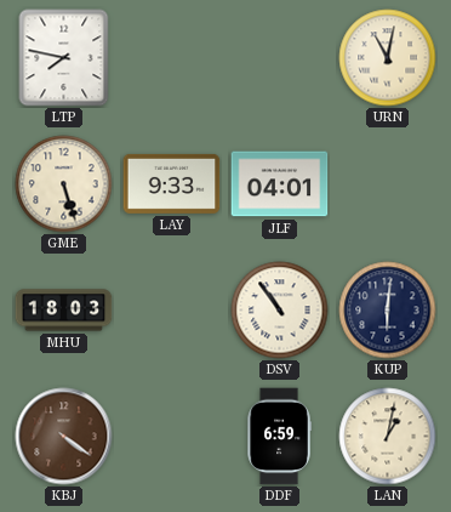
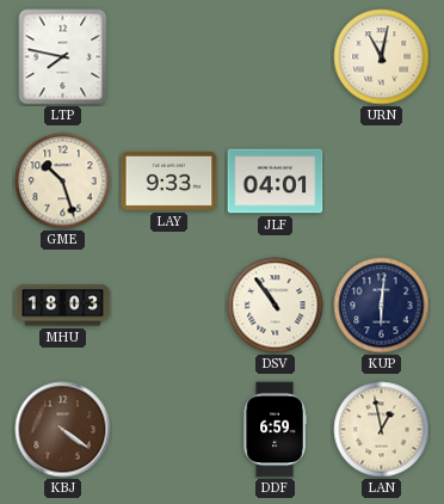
GME: 5:27 -> 10:27 (63, 182)
LAN: 1:02 -> 12:58 (382, 430)
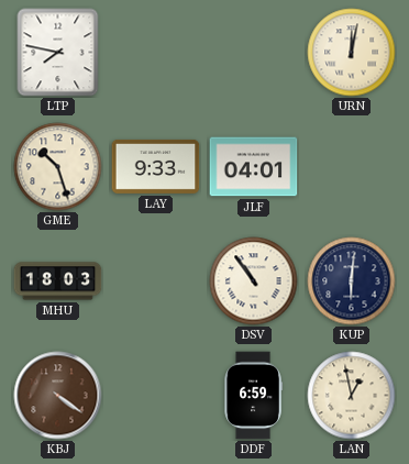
URN: 11:02 -> 12:02 (352, 53)
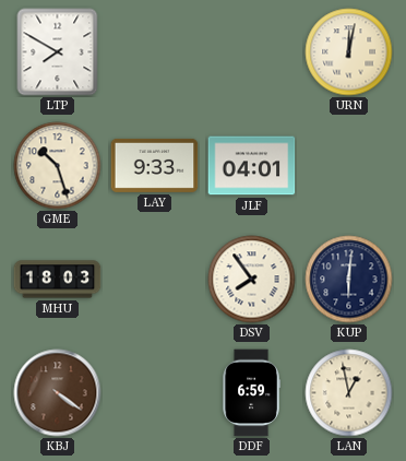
LTP: 7:47 -> 7:50 (58, 52)
DSV: 10:54 -> 7:54 (252, 280)
